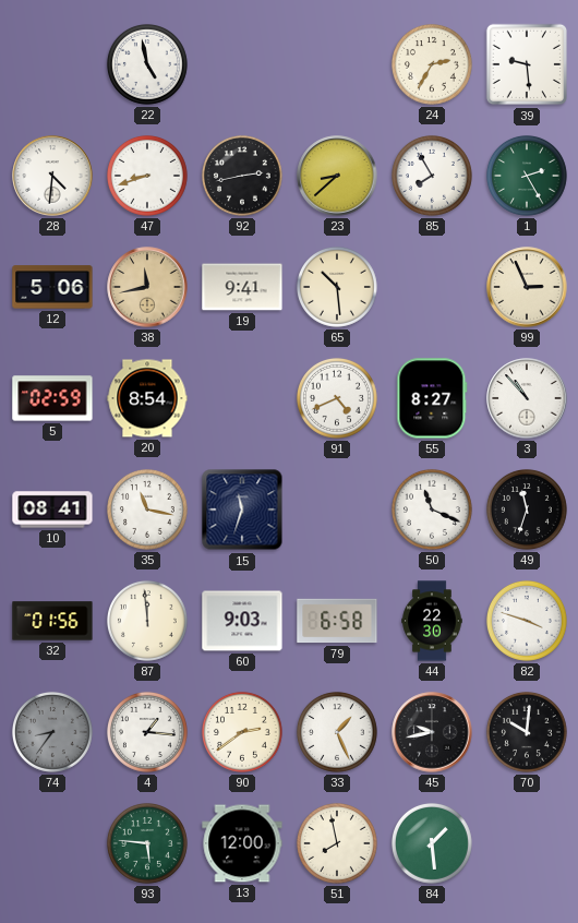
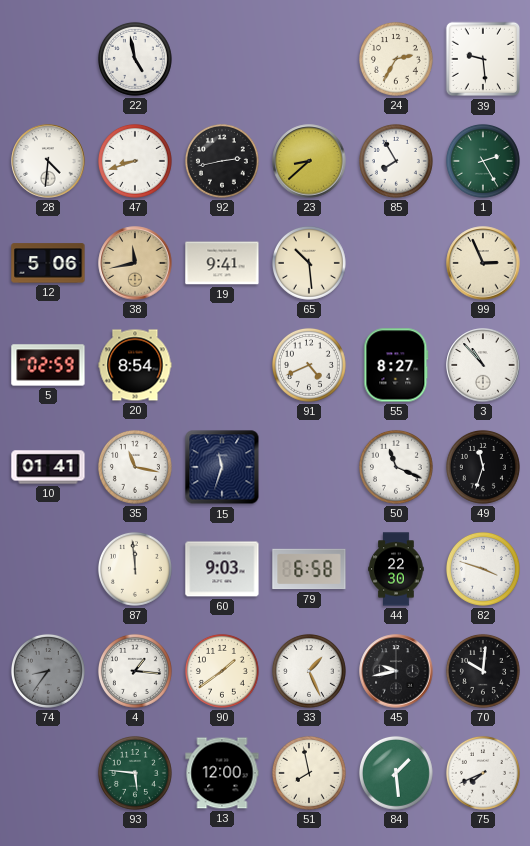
10: 08:41 -> 01:41 (48, 467)
32: 01:56 -> none (52, 621)
90: 2:39 -> 1:39 (222, 671)
75: none -> 7:41 (483, 773)
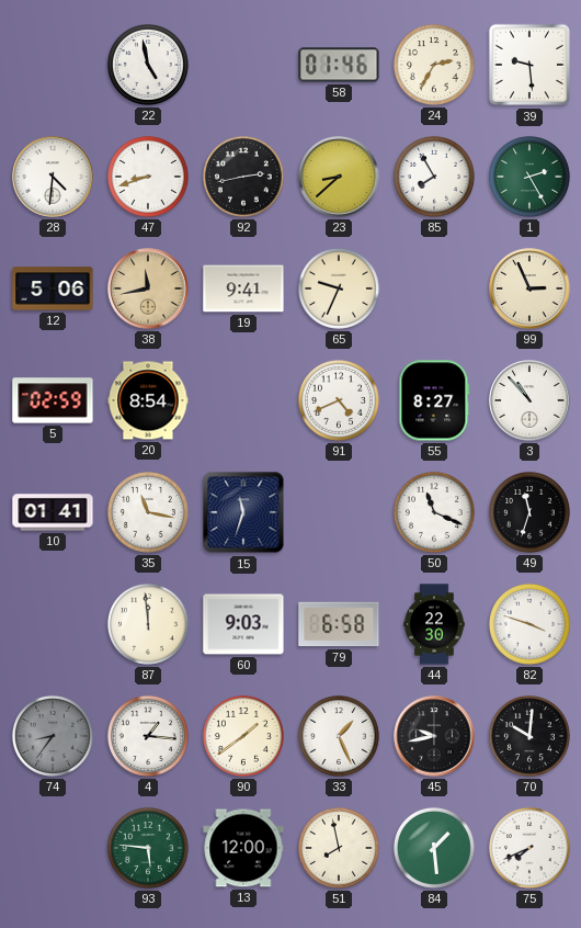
58: none -> 01:46 (339, 65)
65: 10:29 -> 9:34 (339, 288)
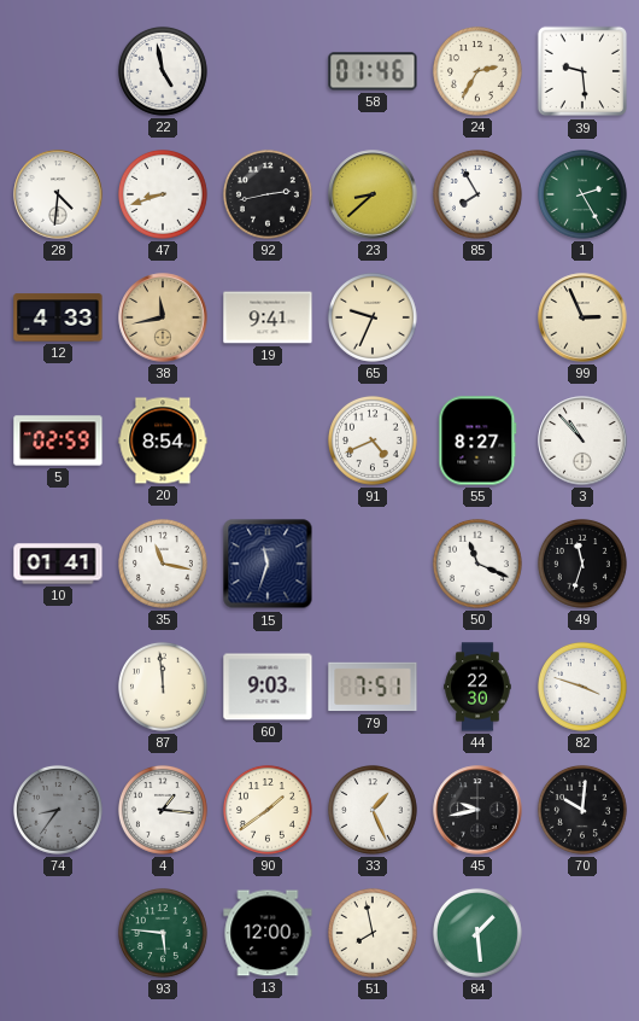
12: 5:06 -> 4:33 (58, 317)
79: 6:58 -> 7:51 (373, 687)
75: 7:41 -> none (529, 848)
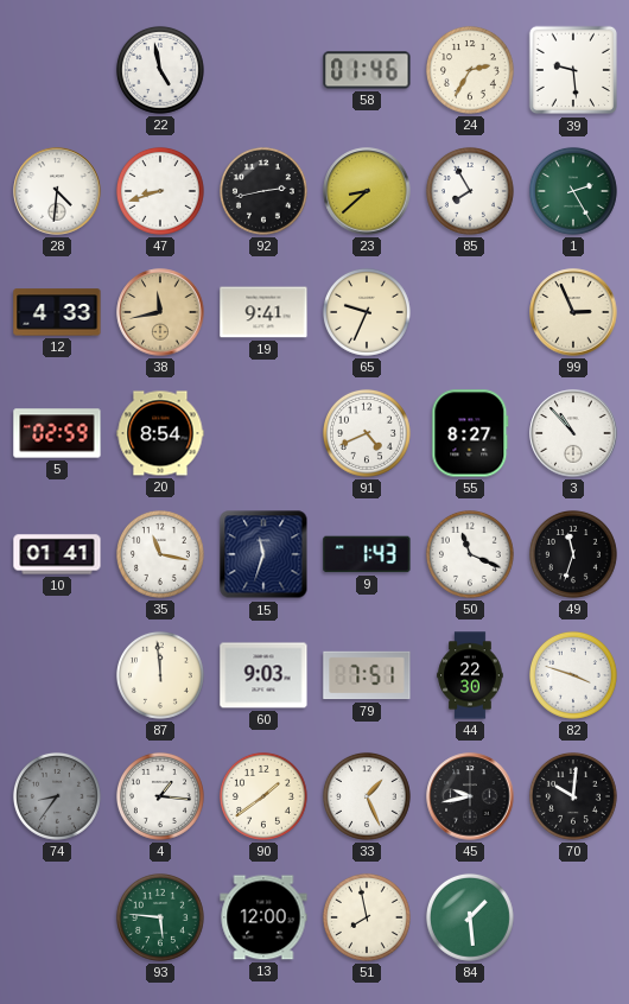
9: none -> 1:43 (367, 554)
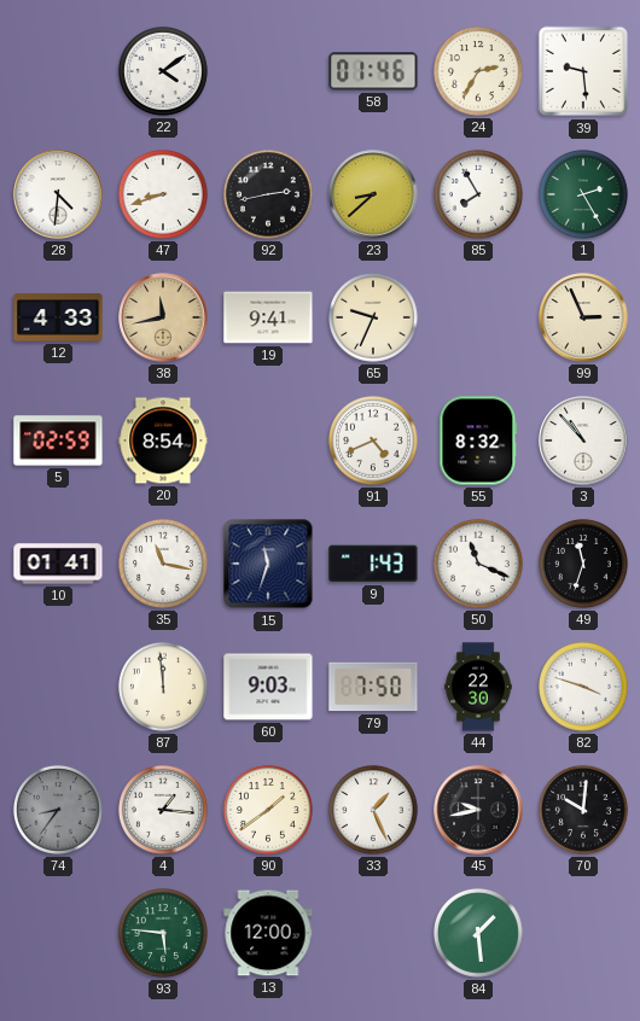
22: 4:58 -> 4:09 (163, 71)
55: 8:27 -> 8:32 (478, 441)
79: 7:51 -> 7:50 (373, 687)
51: 7:58 -> none (367, 917)
